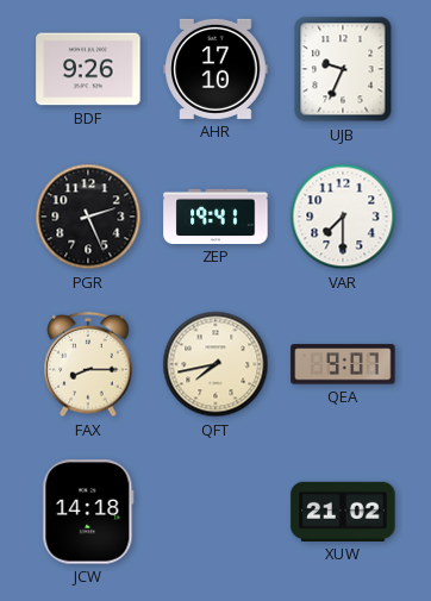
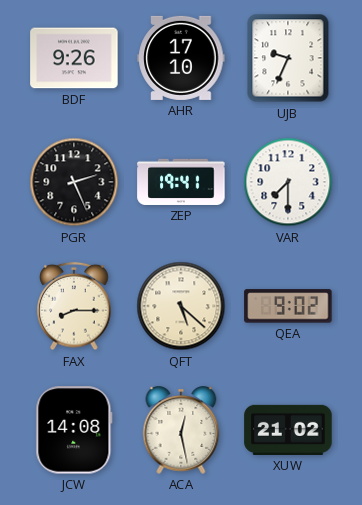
QFT: 7:43 -> 5:22 (181, 306)
QEA: 9:07 -> 9:02 (288, 306)
JCW: 14:18 -> 14:08 (74, 430)
ACA: none -> 12:28 (181, 430)
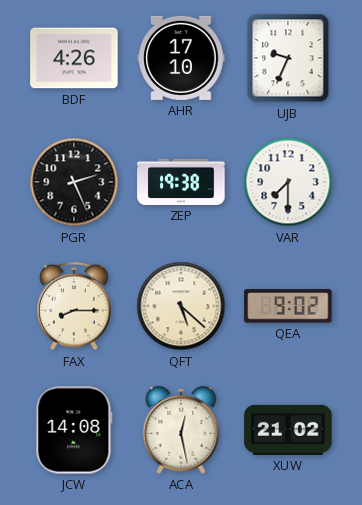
BDF: 9:26 -> 4:26 (74, 58)
ZEP: 19:41 -> 19:38 (181, 182)
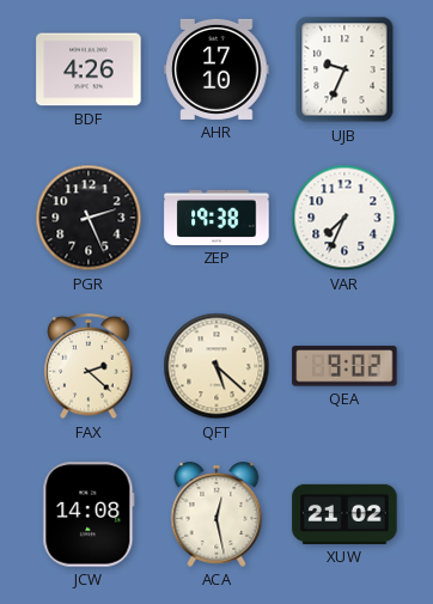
VAR: 7:30 -> 7:34 (344, 218)
FAX: 8:15 -> 2:22 (89, 366)
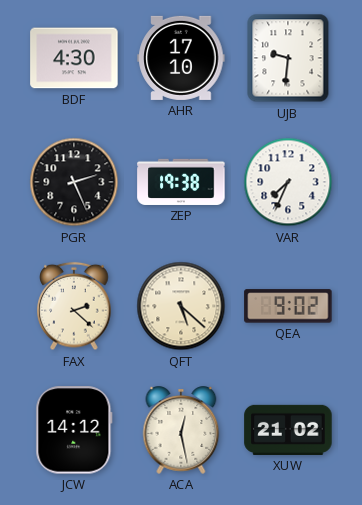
BDF: 4:26 -> 4:30 (74, 58)
UJB: 9:34 -> 9:31 (288, 58)
JCW: 14:08 -> 14:12 (74, 430)
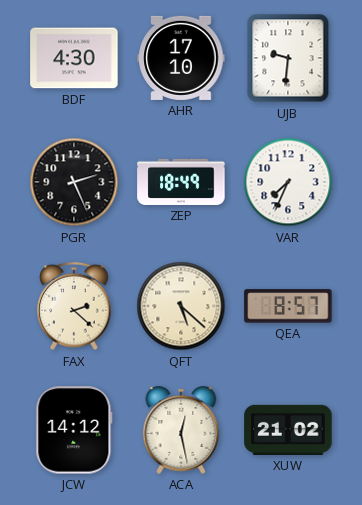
ZEP: 19:38 -> 18:49 (181, 182)
QEA: 9:02 -> 8:57 (288, 306)
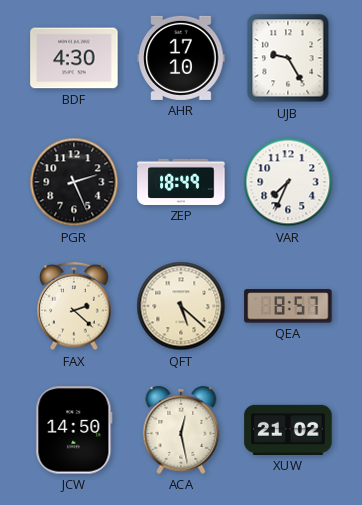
UJB: 9:31 -> 9:25 (288, 58)
JCW: 14:12 -> 14:50 (74, 430)
